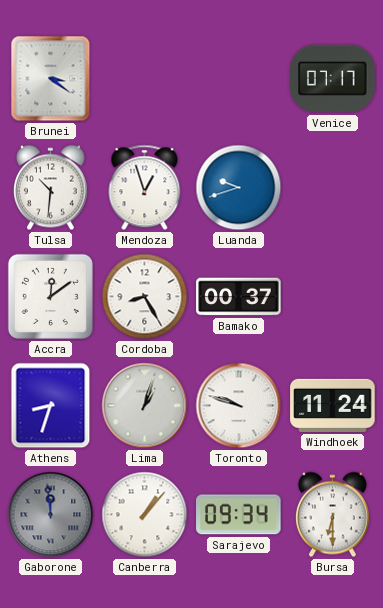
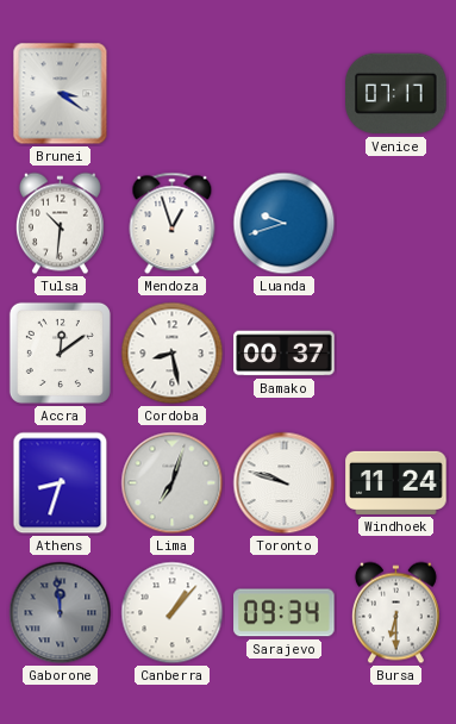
Cordoba: 8:25 -> 8:28 (173, 354)
Lima: 1:03 -> 7:03 (173, 483)
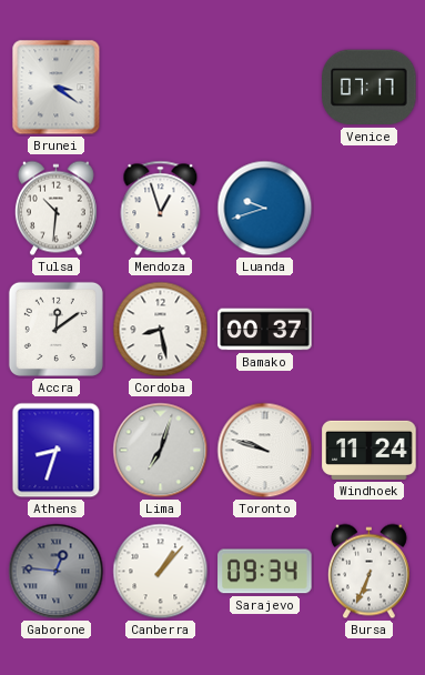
Gaborone: 11:59 -> 12:46 (57, 572)
Bursa: 6:30 -> 6:34 (368, 572)
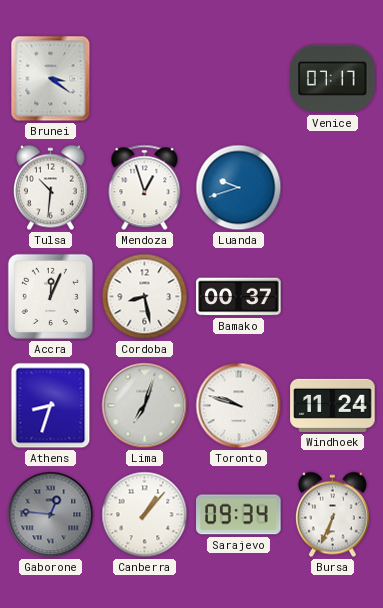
Accra: 12:09 -> 12:04 (50, 296)
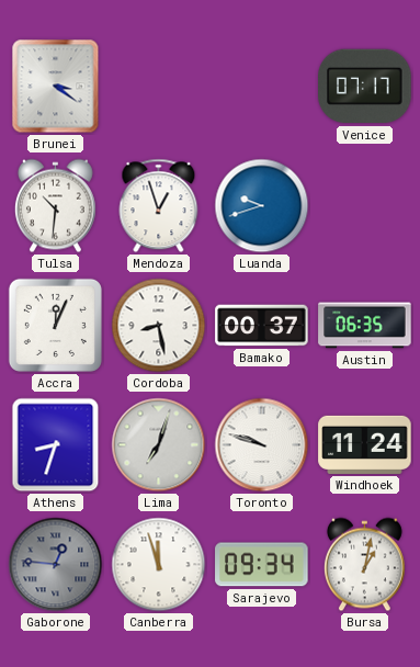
Austin: none -> 06:35 (365, 326)
Canberra: 1:07 -> 11:57 (159, 565)
Bursa: 6:34 -> 1:02 (364, 565)
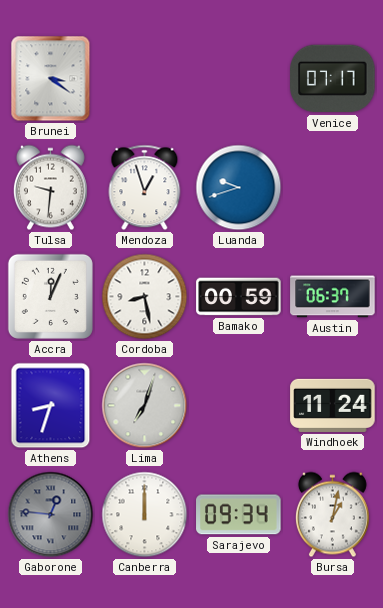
Tulsa: 10:31 -> 9:31 (50, 188)
Bamako: 00:37 -> 00:59 (239, 297)
Austin: 06:35 -> 06:37 (333, 297)
Toronto: 9:48 -> none (262, 445)
Canberra: 11:57 -> 12:00 (145, 515)
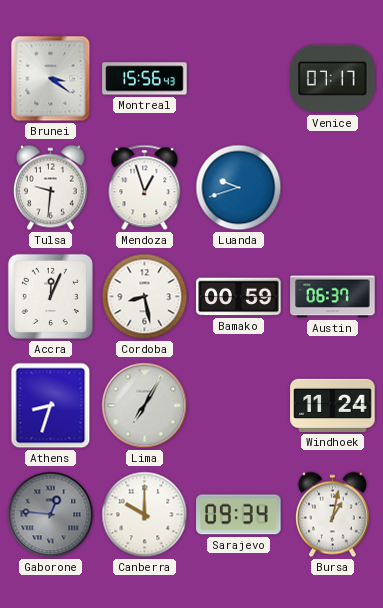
Montreal: none -> 15:56 (145, 79)
Lima: 7:03 -> 7:05 (145, 406)
Canberra: 12:00 -> 10:00 (145, 515)
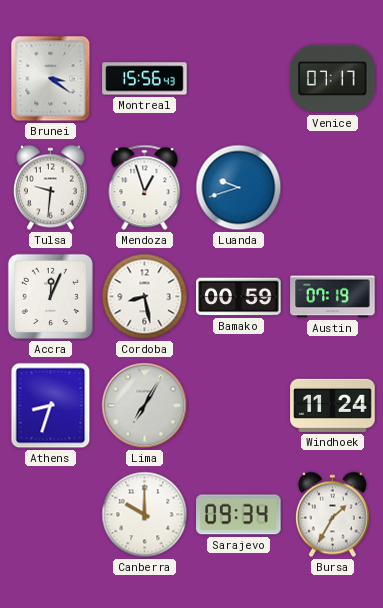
Austin: 06:37 -> 07:19 (333, 297)
Gaborone: 12:46 -> none (51, 515)
Bursa: 1:02 -> 1:35 (332, 515)
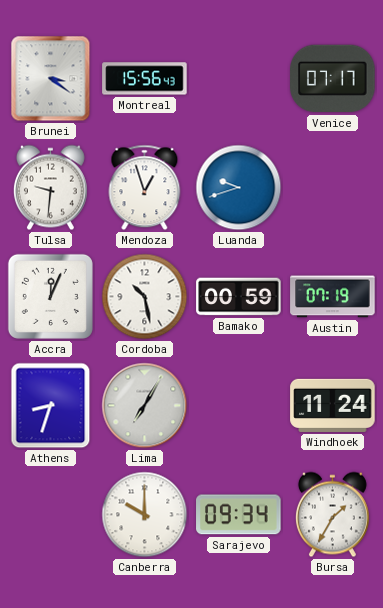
Cordoba: 8:28 -> 10:28 (145, 297)
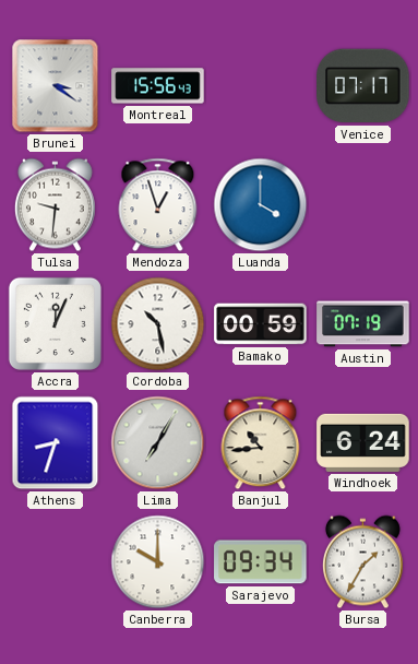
Luanda: 9:42 -> 4:00 (261, 205)
Banjul: none -> 10:44 (261, 443)
Windhoek: 11:24 -> 6:24 (363, 442)
